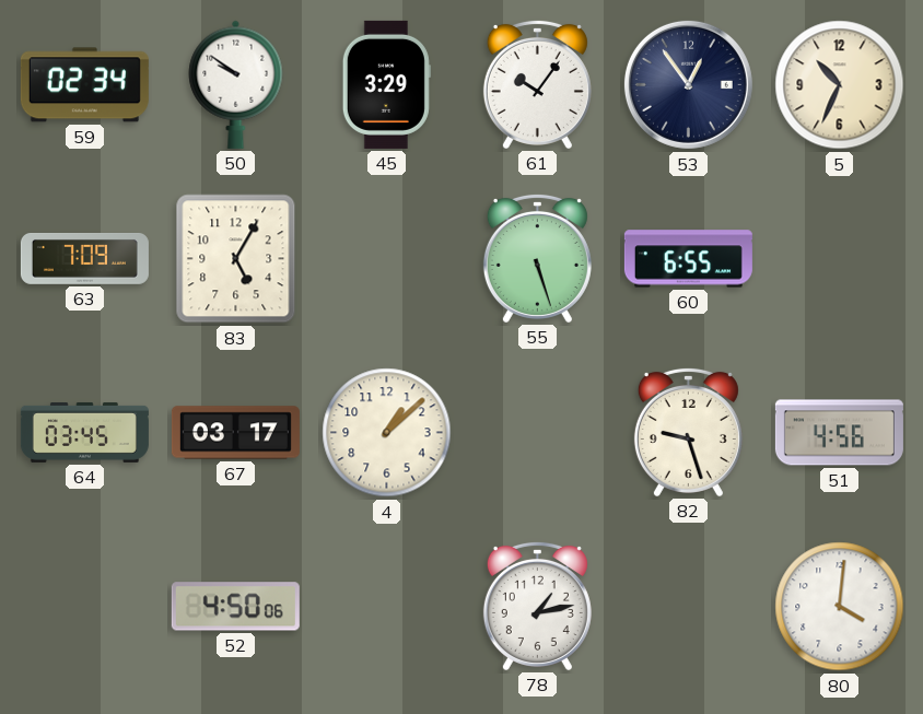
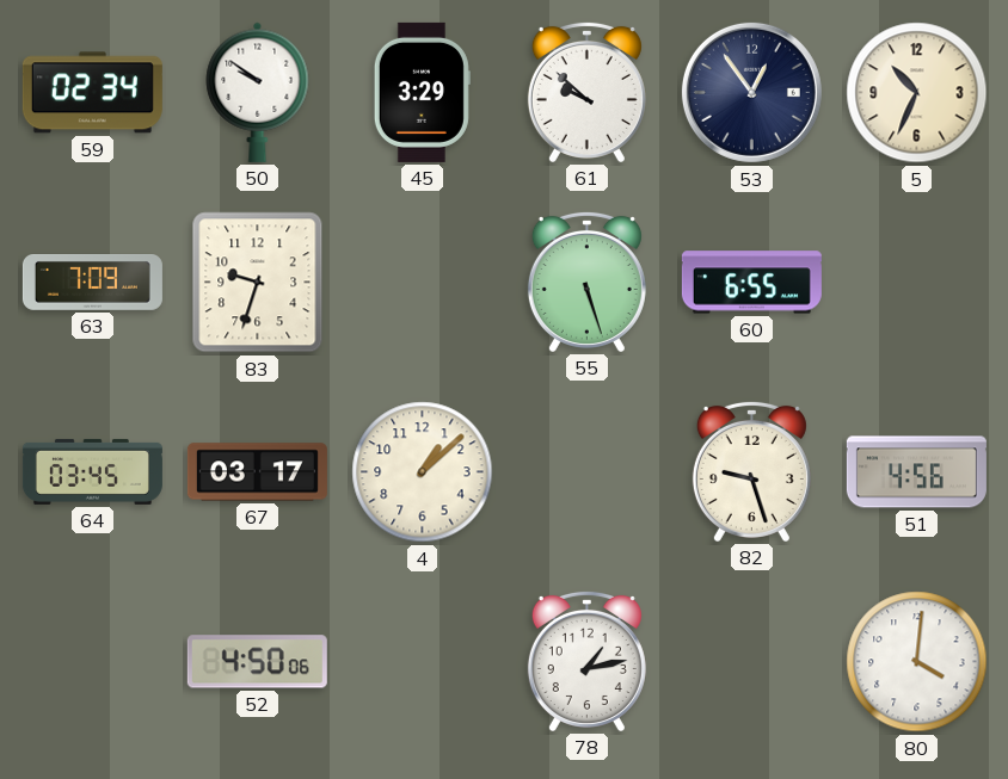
61: 10:06 -> 9:52 (586, 92)
83: 5:05 -> 9:33 (258, 283)
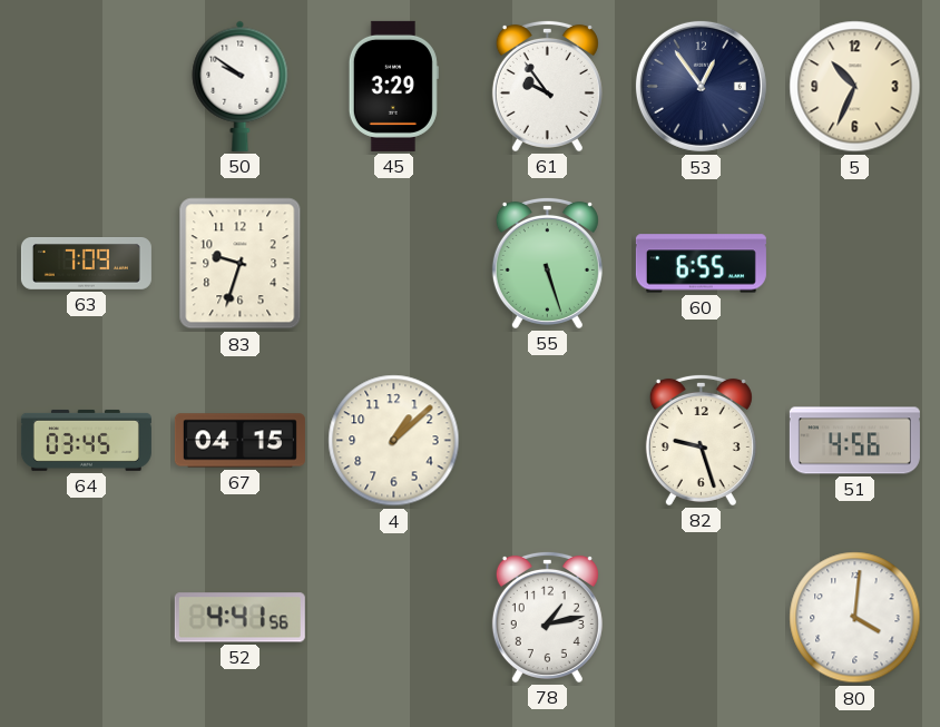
59: 02:34 -> none (92, 93)
61: 9:52 -> 9:54 (547, 86)
67: 03:17 -> 04:15 (239, 441)
52: 4:50 -> 4:41 (239, 618)
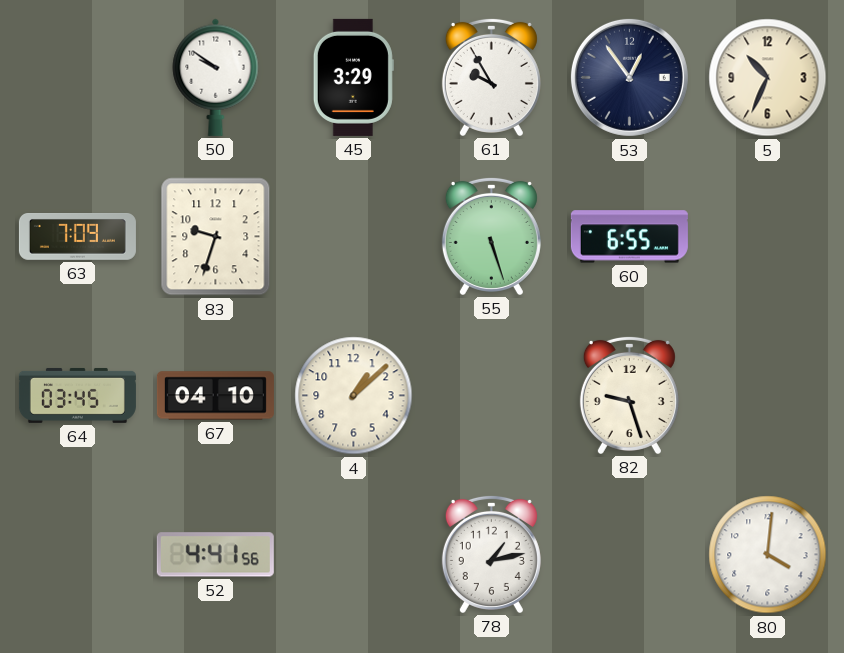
61: 9:54 -> 9:55 (491, 77)
67: 04:15 -> 04:10 (215, 396)
51: 4:56 -> none (854, 441)
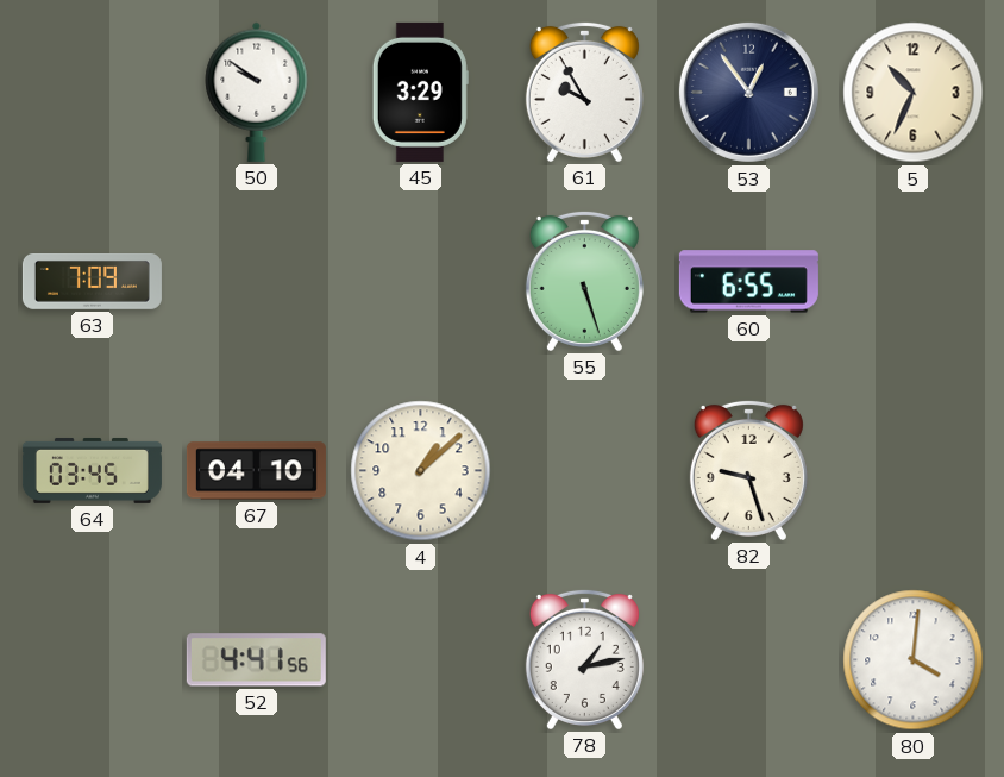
83: 9:33 -> none (216, 237)
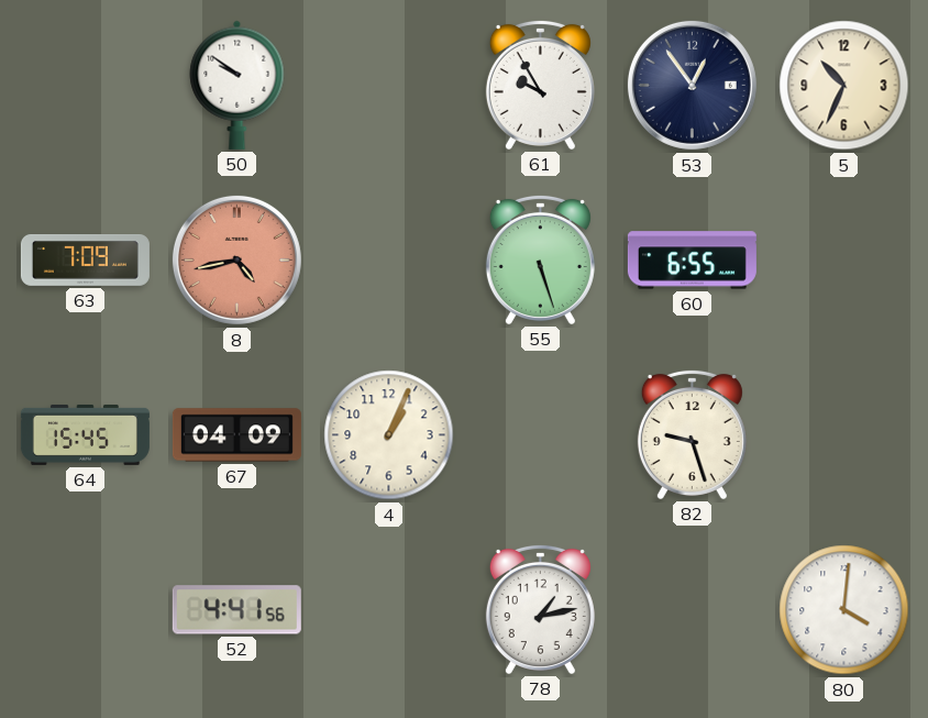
45: 3:29 -> none (420, 92)
8: none -> 4:43 (236, 259)
64: 03:45 -> 15:45 (85, 434)
67: 04:10 -> 04:09 (236, 435)
4: 1:08 -> 1:04 (389, 435)
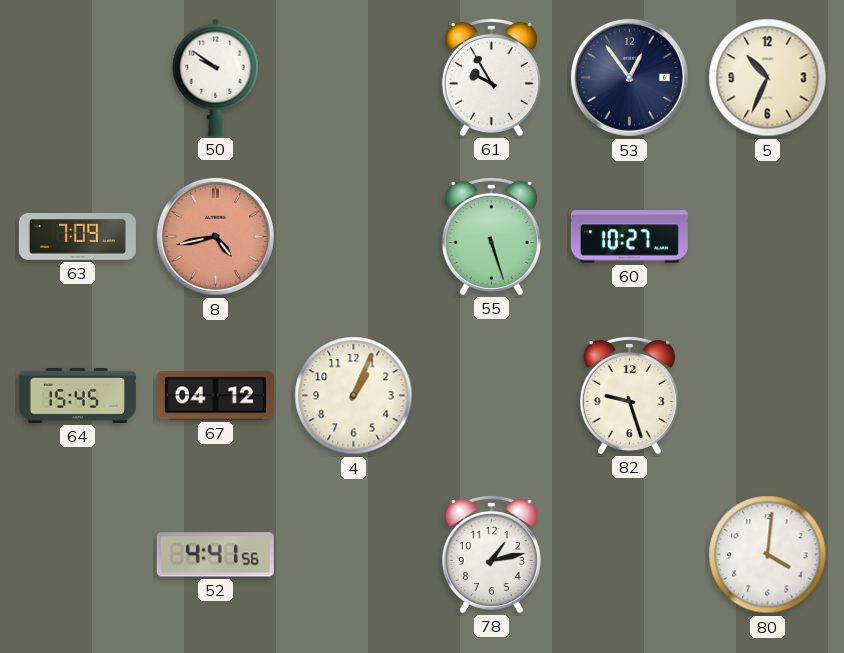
60: 6:55 -> 10:27 (629, 237)
67: 04:09 -> 04:12 (215, 396)
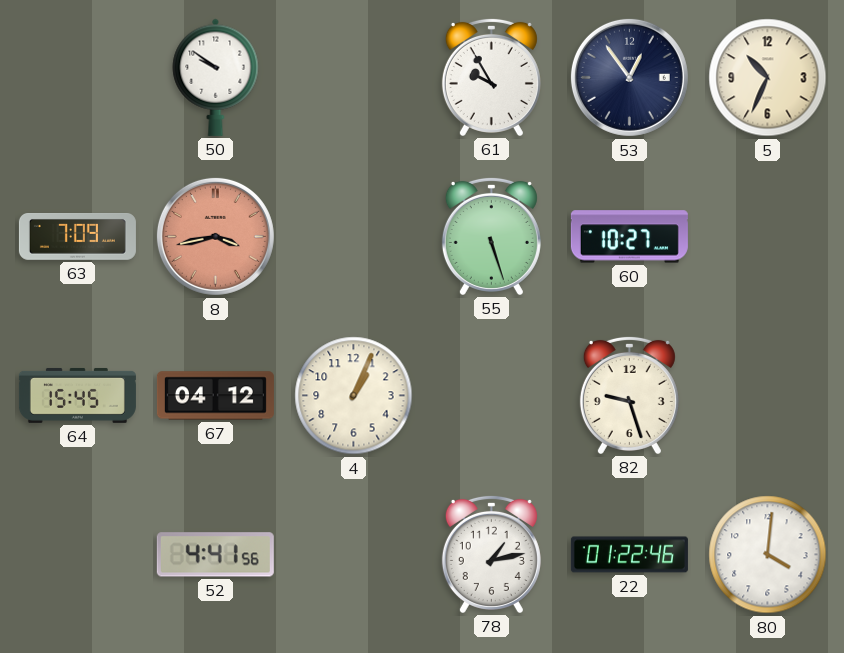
8: 4:43 -> 3:43 (215, 236)
22: none -> 01:22 (629, 555)
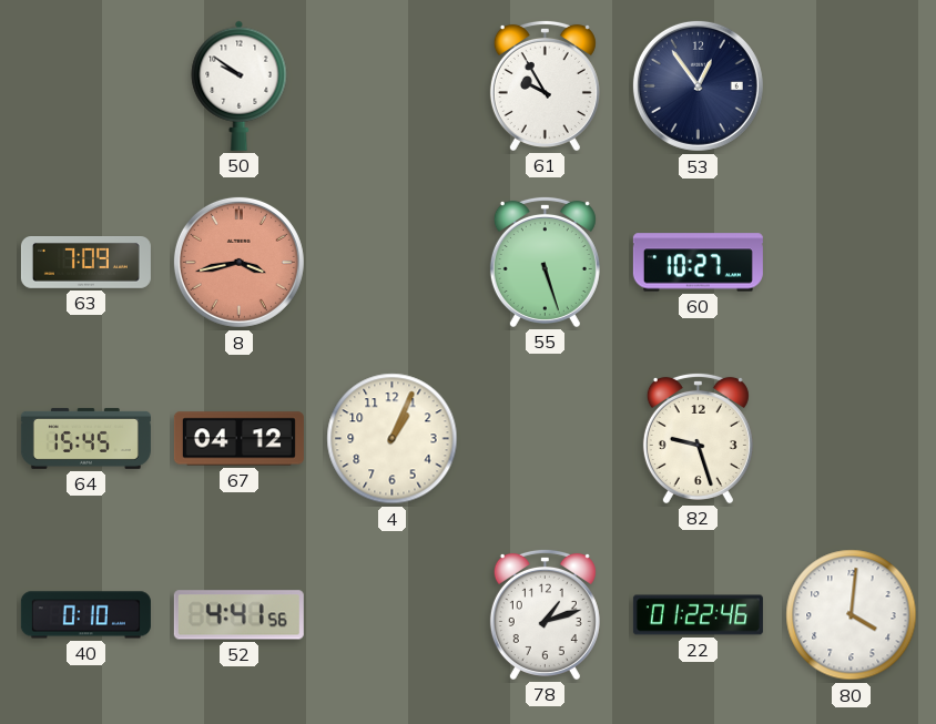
5: 10:34 -> none (768, 78)
40: none -> 0:10 (85, 615)
78: 1:13 -> 1:12 (545, 614)
